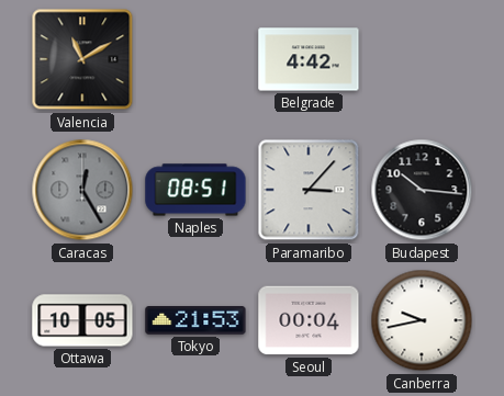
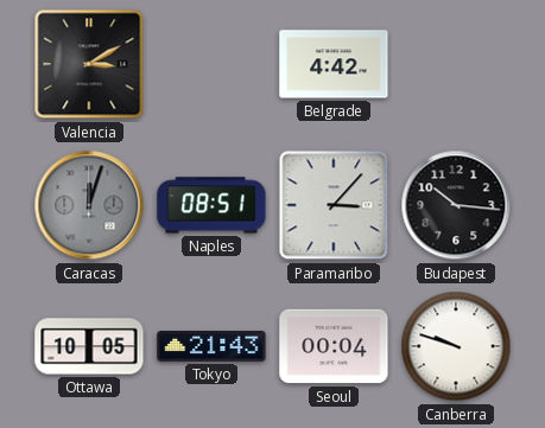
Valencia: 11:10 -> 3:10 (89, 64)
Caracas: 12:25 -> 12:03 (89, 205)
Tokyo: 21:53 -> 21:43 (211, 346)
Canberra: 9:43 -> 9:48 (456, 346)
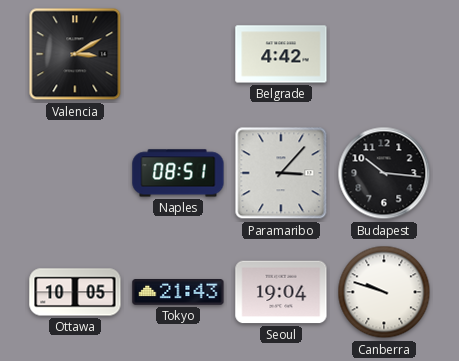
Caracas: 12:03 -> none (89, 205)
Seoul: 00:04 -> 19:04 (281, 292)
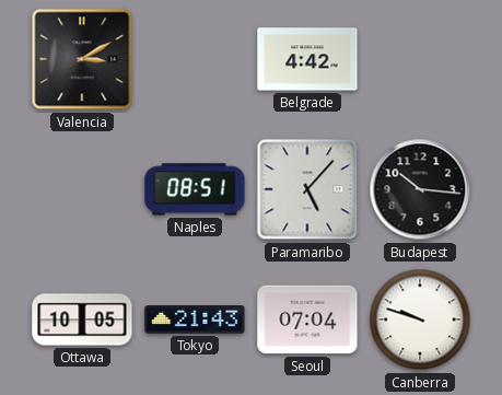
Paramaribo: 3:07 -> 5:07 (307, 189)
Seoul: 19:04 -> 07:04 (307, 320)
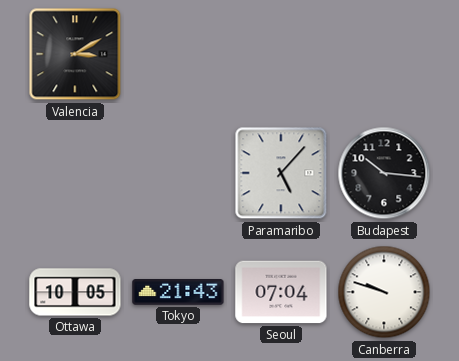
Belgrade: 4:42 -> none (307, 59)
Naples: 08:51 -> none (195, 189)
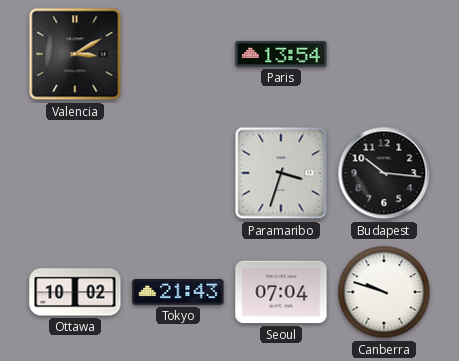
Paris: none -> 13:54 (281, 54)
Paramaribo: 5:07 -> 3:33 (281, 173)
Ottawa: 10:05 -> 10:02 (75, 292)
